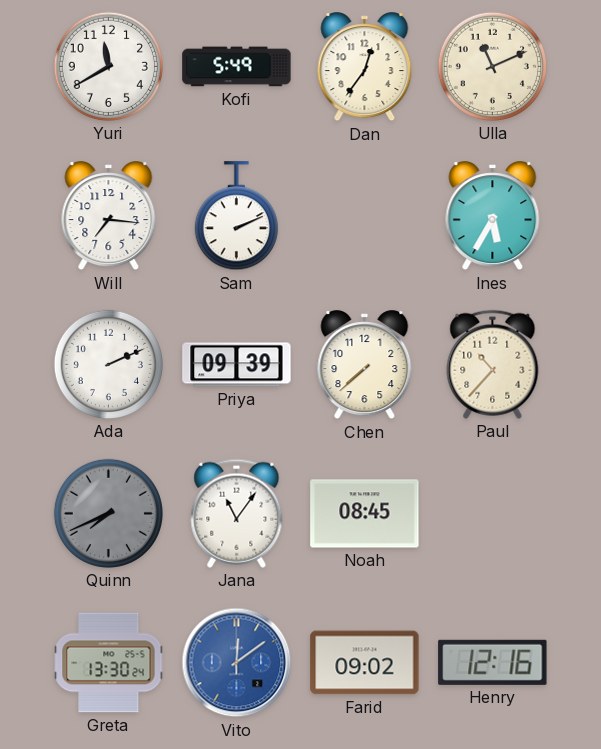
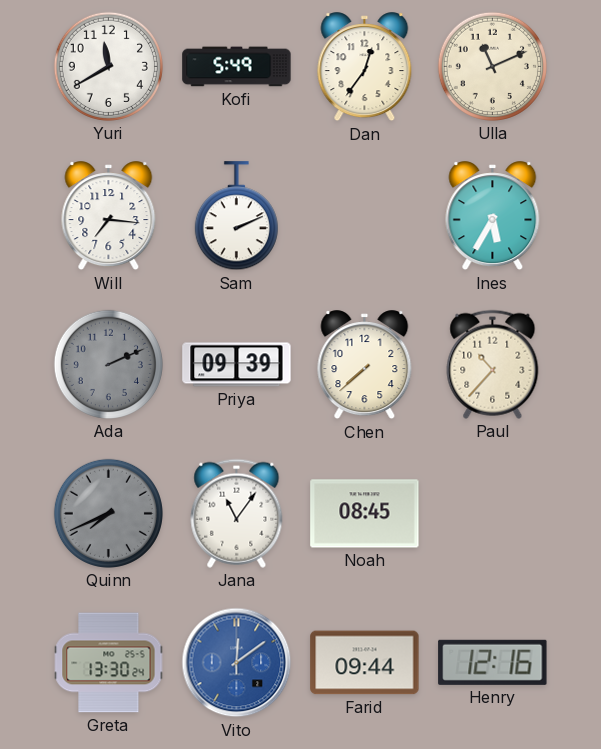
Ada dial: white -> grey (108, 364)
Farid: 09:02 -> 09:44 (365, 663)
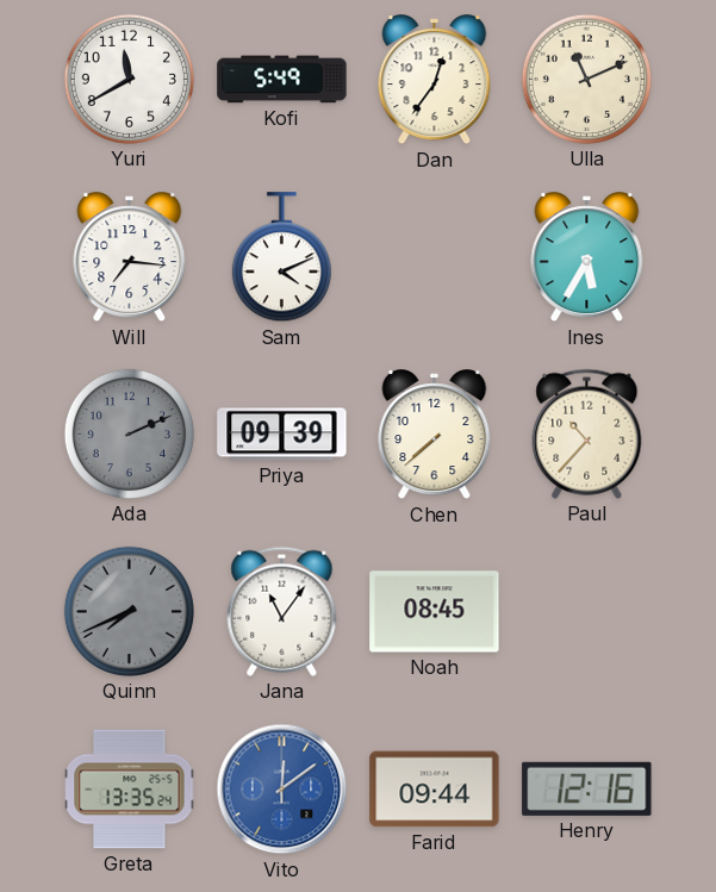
Sam: 2:11 -> 4:11 (281, 257)
Greta: 13:30 -> 13:35 (130, 790)
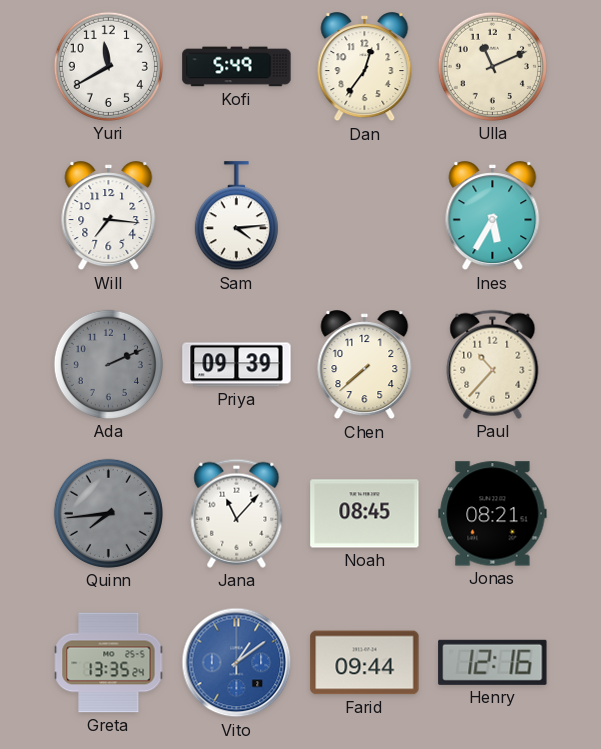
Sam: 4:11 -> 4:14 (236, 216)
Quinn: 7:41 -> 7:44 (108, 513)
Jana: 11:06 -> 11:07 (237, 513)
Jonas: none -> 08:21 (493, 514)
Vito: 12:09 -> 1:09 (237, 663)
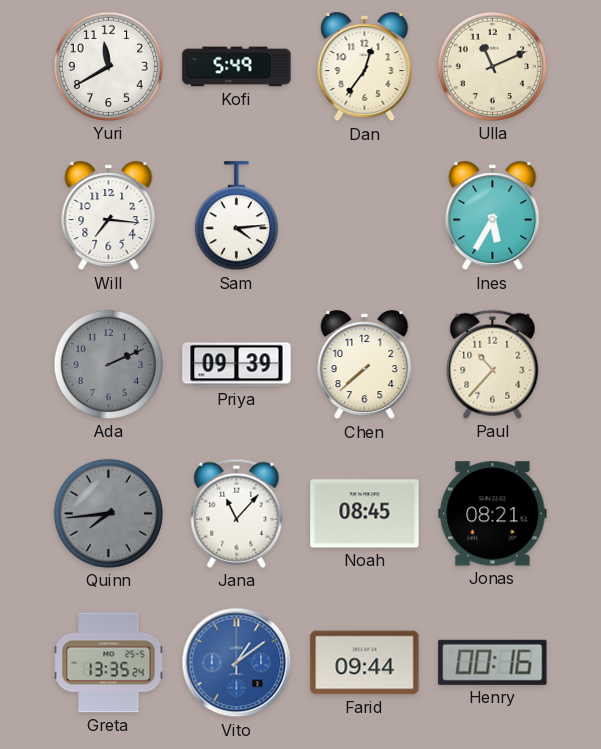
Henry: 12:16 -> 00:16 (493, 662)
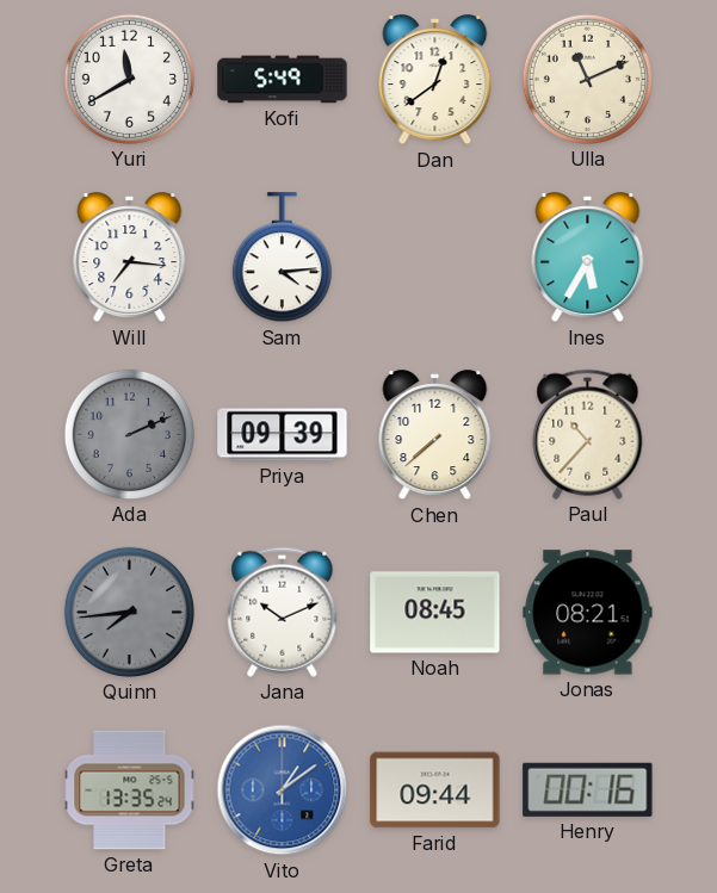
Dan: 12:36 -> 12:39 (435, 80)
Jana: 11:07 -> 10:11 (283, 612)
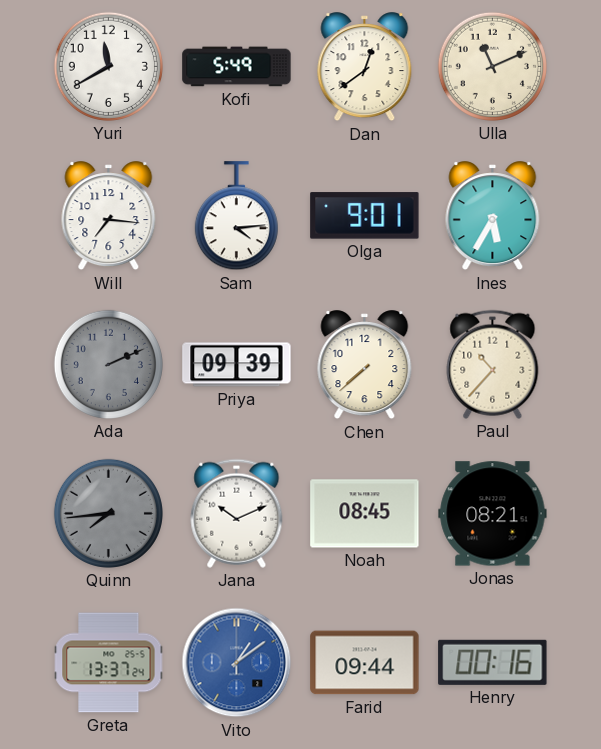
Olga: none -> 9:01 (365, 216)
Greta: 13:35 -> 13:37 (109, 663)
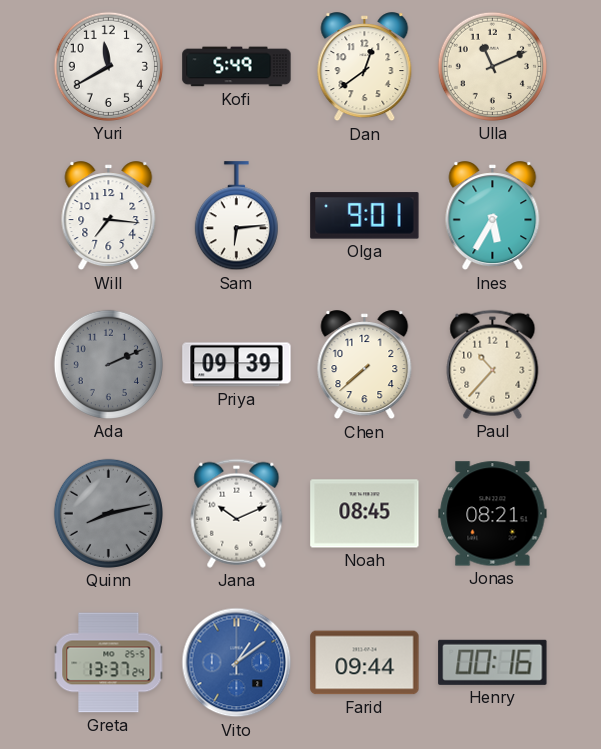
Sam: 4:14 -> 6:14 (236, 216)
Quinn: 7:44 -> 8:13 (108, 513)
